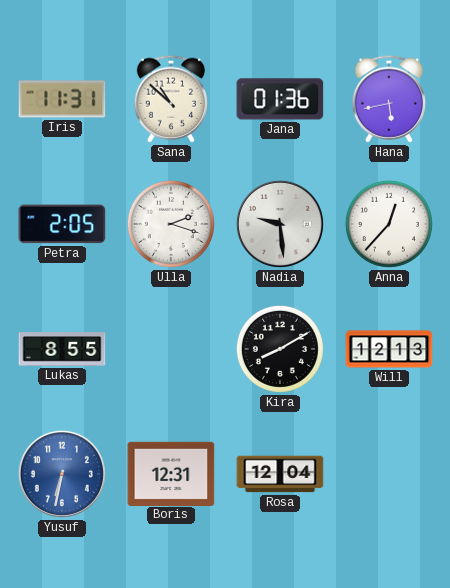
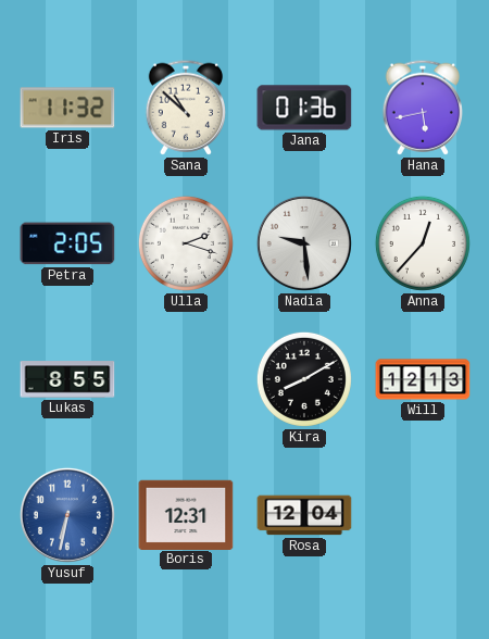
Iris: 11:31 -> 11:32 (67, 108)
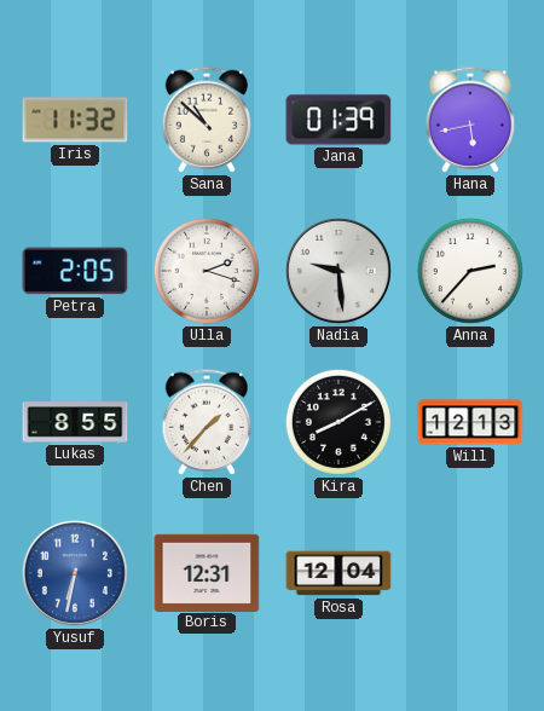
Jana: 01:36 -> 01:39 (338, 120)
Anna: 12:37 -> 2:37 (470, 271)
Chen: none -> 1:37 (206, 422)
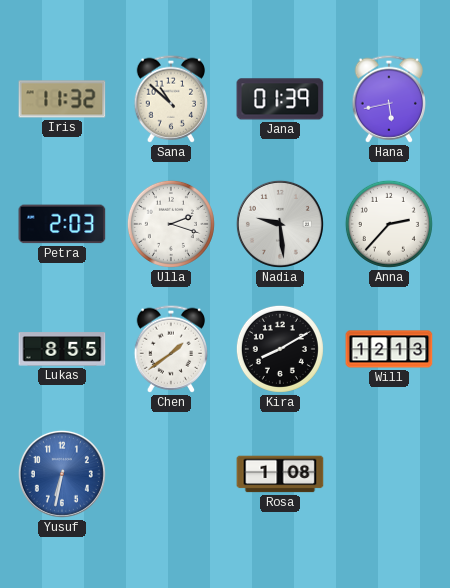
Petra: 2:05 -> 2:03 (62, 224)
Chen: 1:37 -> 1:39 (170, 349)
Boris: 12:31 -> none (207, 572)
Rosa: 12:04 -> 1:08 (280, 474)
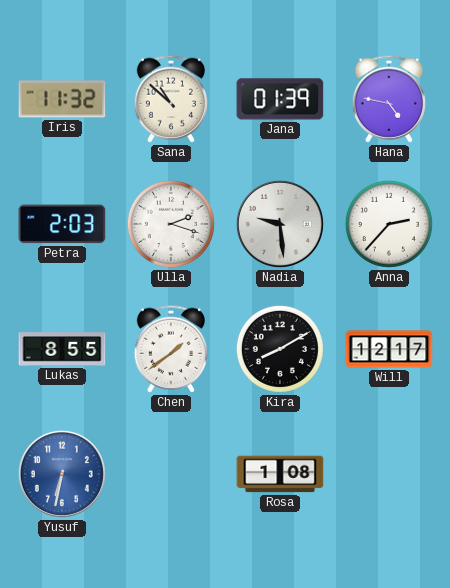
Hana: 5:43 -> 4:47 (388, 99)
Will: 12:13 -> 12:17 (389, 349)
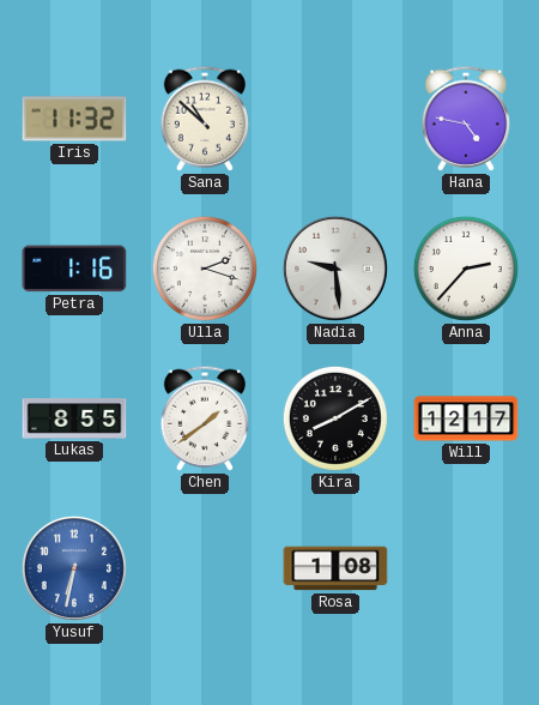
Jana: 01:39 -> none (280, 99)
Petra: 2:03 -> 1:16 (74, 269)
